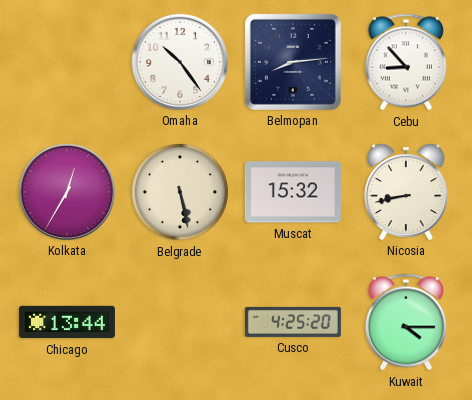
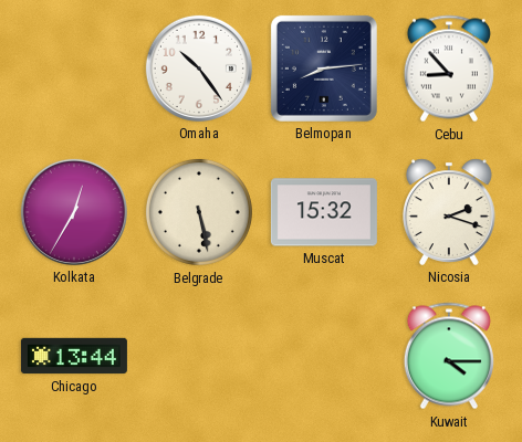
Nicosia: 8:43 -> 2:18 (450, 212)
Cusco: 4:25 -> none (293, 322)
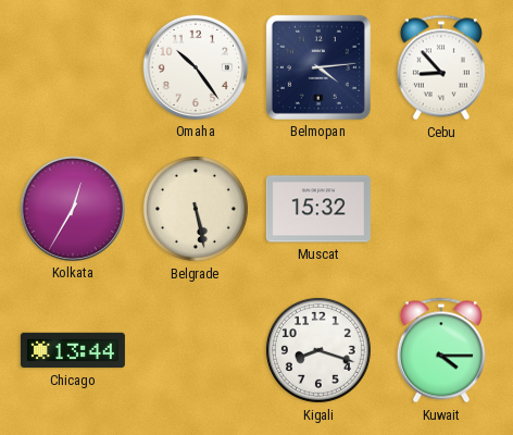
Belmopan: 8:14 -> 4:14 (318, 67)
Nicosia: 2:18 -> none (450, 212)
Kigali: none -> 8:18 (318, 350)
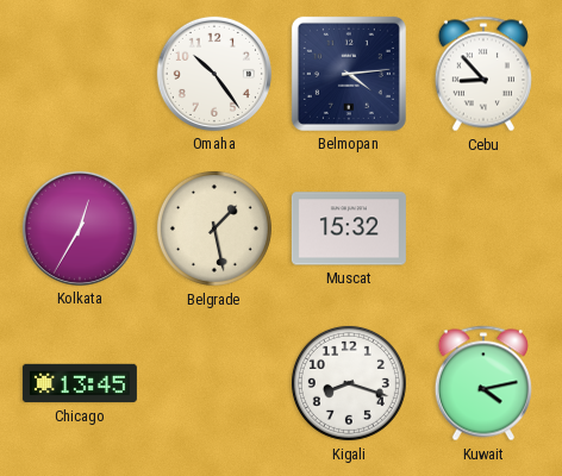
Belgrade: 5:28 -> 1:28 (214, 228)
Chicago: 13:44 -> 13:45 (80, 383)
Kuwait: 4:15 -> 4:13 (483, 383)
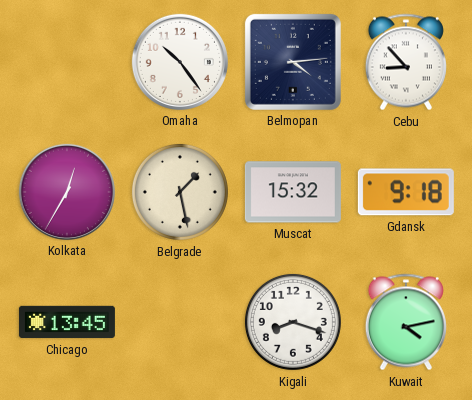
Gdansk: none -> 9:18 (406, 192)
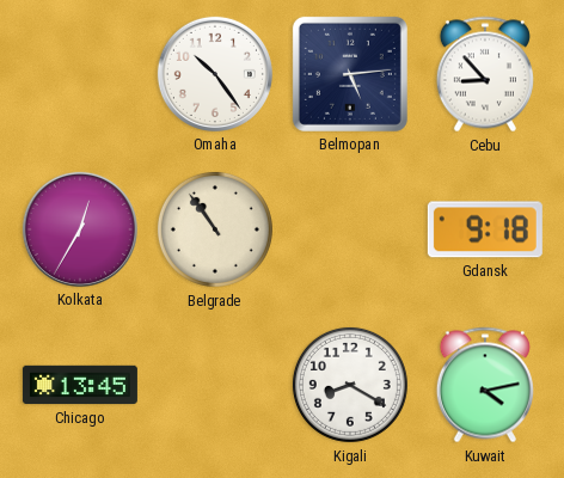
Belmopan: 4:14 -> 5:14 (350, 74)
Belgrade: 1:28 -> 10:54 (215, 229)
Muscat: 15:32 -> none (293, 192)
Kigali: 8:18 -> 8:20 (350, 385)
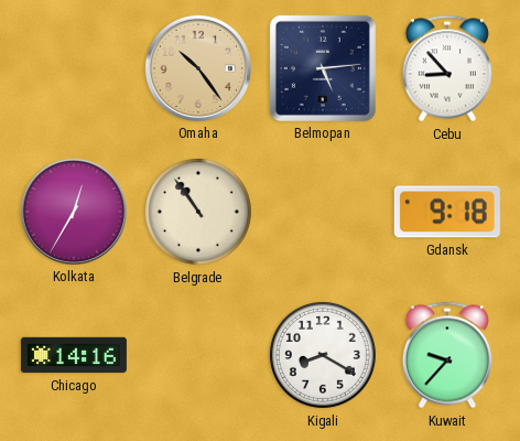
Omaha dial: white -> champagne (198, 68)
Chicago: 13:45 -> 14:16 (74, 355)
Kuwait: 4:13 -> 9:37 (447, 355)
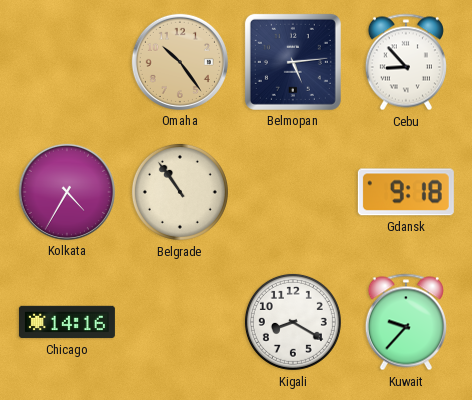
Kolkata: 12:35 -> 4:35 (67, 192)
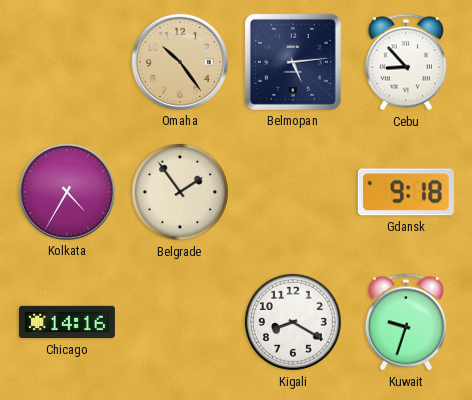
Belgrade: 10:54 -> 1:54 (180, 192)
Kuwait: 9:37 -> 9:33 (406, 322)
